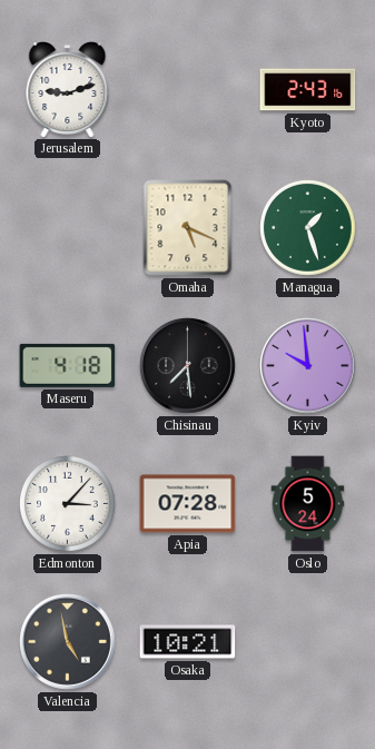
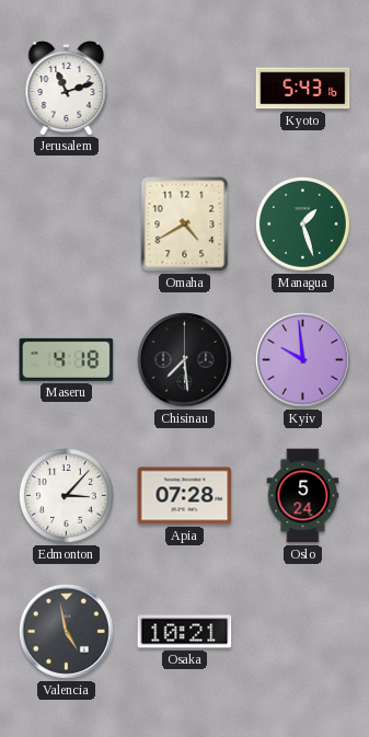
Jerusalem: 9:12 -> 11:12 (67, 89)
Kyoto: 2:43 -> 5:43 (303, 89)
Omaha: 5:19 -> 4:40 (185, 224)
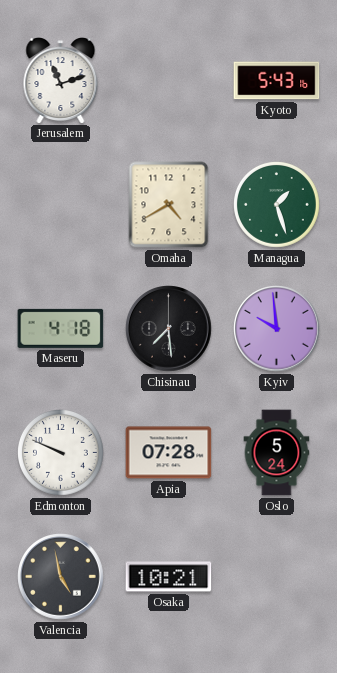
Edmonton: 3:07 -> 9:49 (61, 453)
